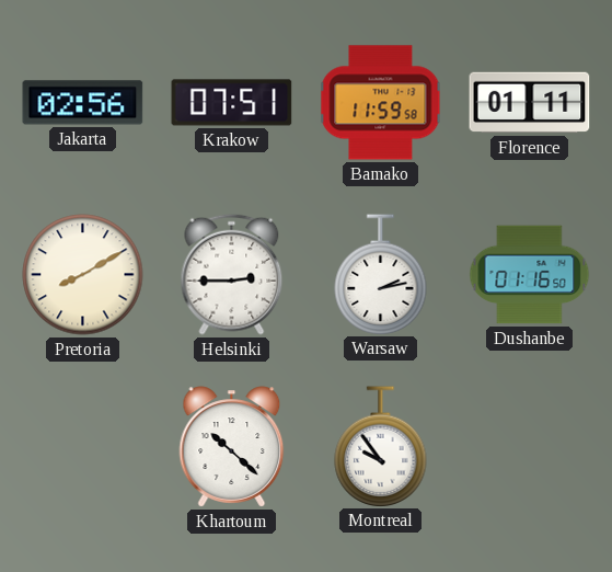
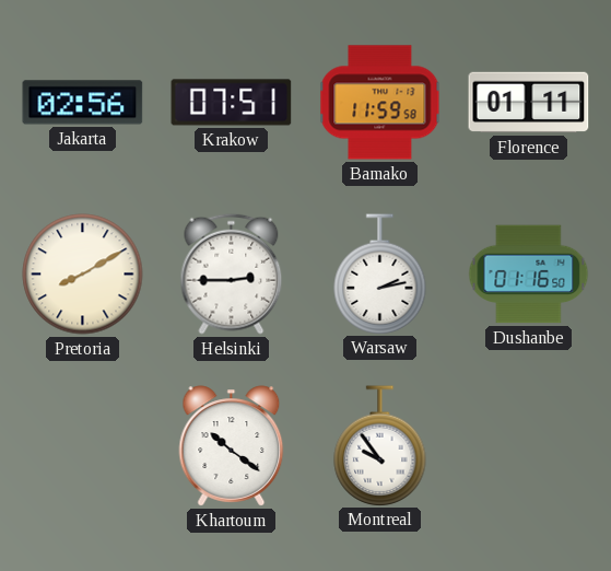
Khartoum: 10:22 -> 10:21 (232, 446)
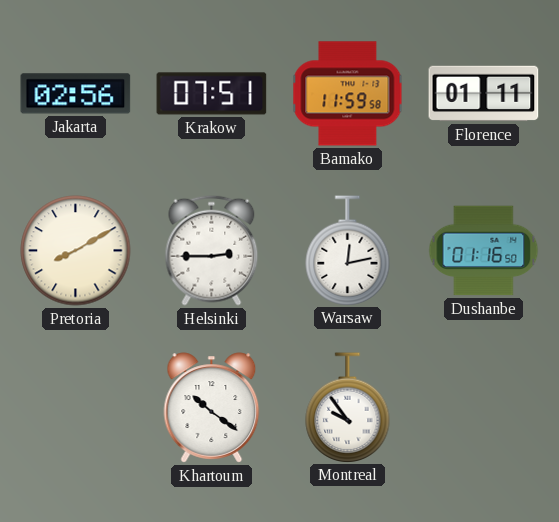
Warsaw: 2:13 -> 12:13 (348, 250)
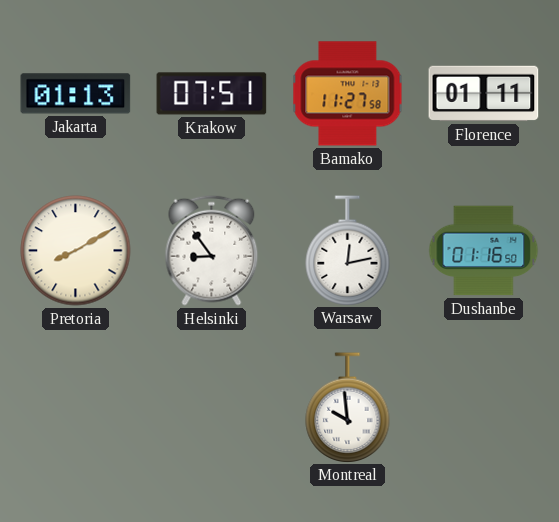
Jakarta: 02:56 -> 01:13 (76, 94)
Bamako: 11:59 -> 11:27 (348, 94)
Helsinki: 2:45 -> 8:54 (212, 250)
Khartoum: 10:21 -> none (212, 408)
Montreal: 9:54 -> 9:59 (348, 407)
